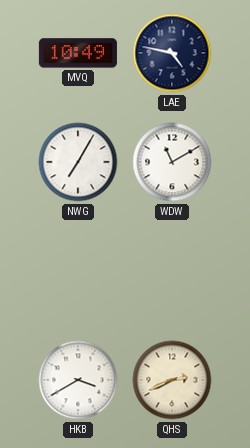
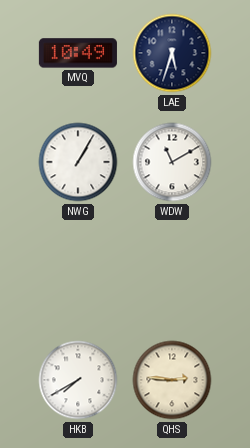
LAE: 4:47 -> 5:33 (172, 53)
NWG: 7:05 -> 1:05 (78, 162)
HKB: 3:40 -> 7:40 (78, 380)
QHS: 2:41 -> 2:46 (172, 380)
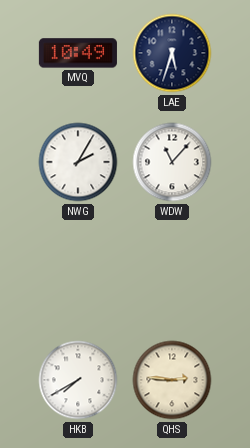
NWG: 1:05 -> 2:05 (78, 162)
WDW: 11:10 -> 11:07 (172, 162)
